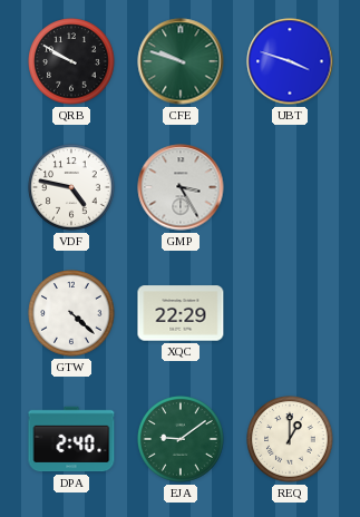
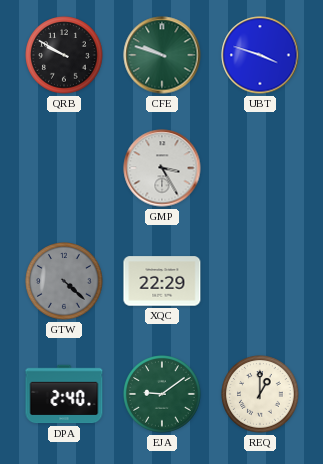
VDF: 4:47 -> none (71, 187)
GTW dial: white -> grey (64, 281)
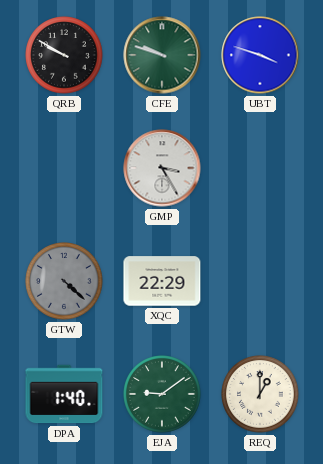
DPA: 2:40 -> 1:40 (64, 394)
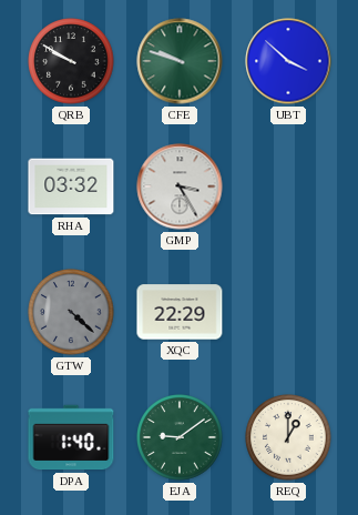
UBT: 3:48 -> 3:52 (288, 61)
RHA: none -> 03:32 (71, 186)
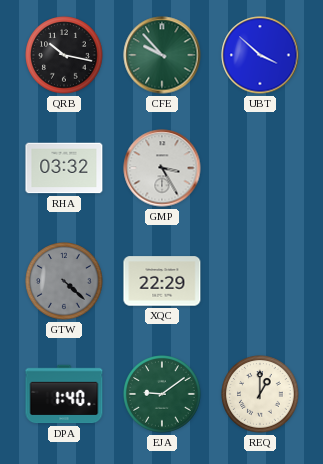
QRB: 9:50 -> 10:17 (64, 55)
CFE: 9:48 -> 9:53 (162, 55)
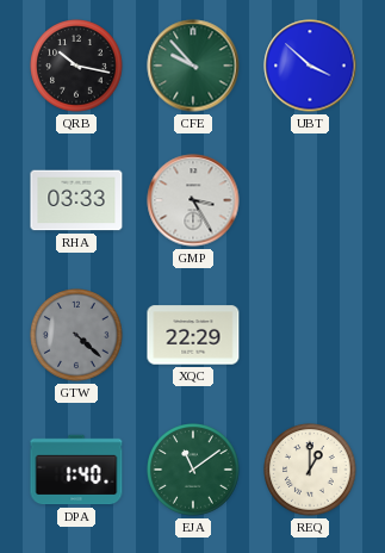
RHA: 03:32 -> 03:33 (76, 200)
EJA: 9:09 -> 11:09 (193, 470)
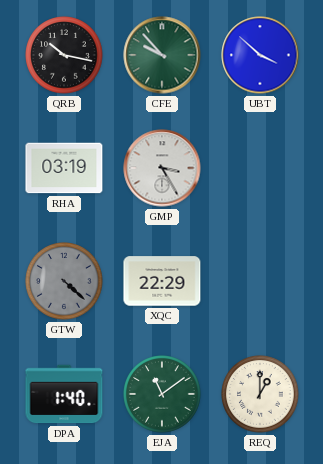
RHA: 03:33 -> 03:19 (64, 168)
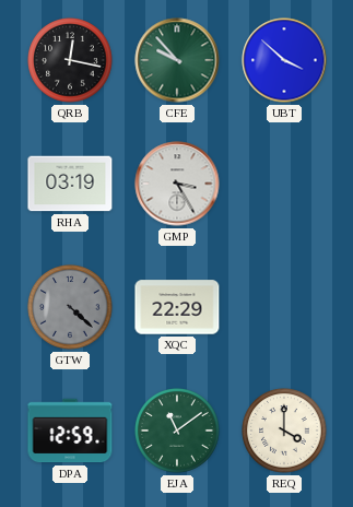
QRB: 10:17 -> 12:17 (70, 60)
DPA: 1:40 -> 12:59 (70, 431)
REQ: 1:00 -> 4:00 (284, 431)
